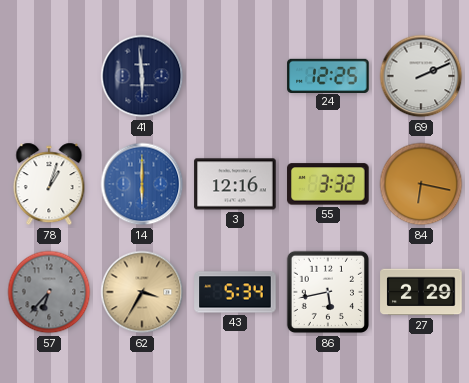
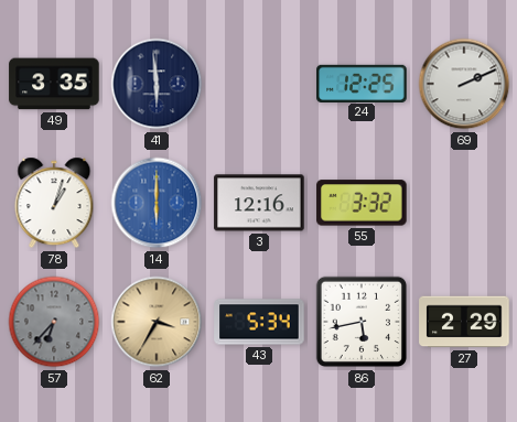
49: none -> 3:35 (54, 84)
84: 6:17 -> none (421, 184)
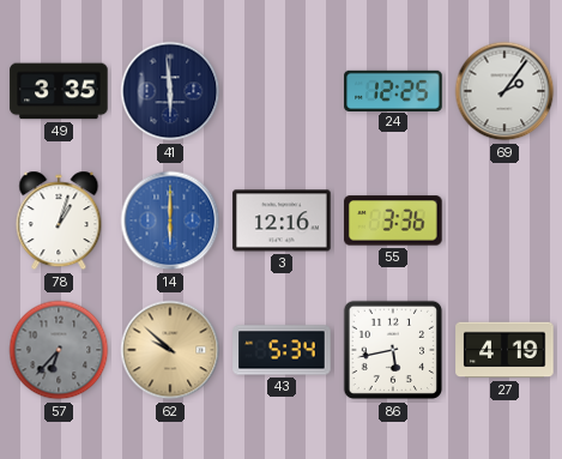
69: 2:11 -> 2:06 (504, 91)
55: 3:32 -> 3:36 (393, 221)
62: 3:35 -> 9:52 (170, 350)
27: 2:29 -> 4:19 (504, 350)
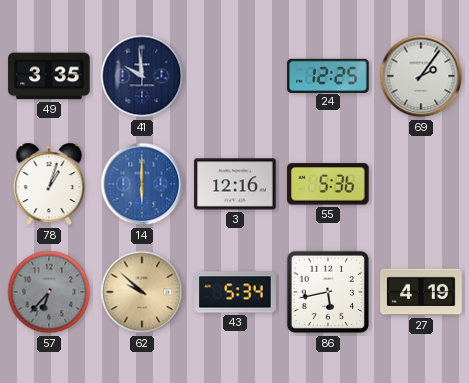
41: 5:59 -> 9:59 (142, 76)
55: 3:36 -> 5:36 (328, 184)
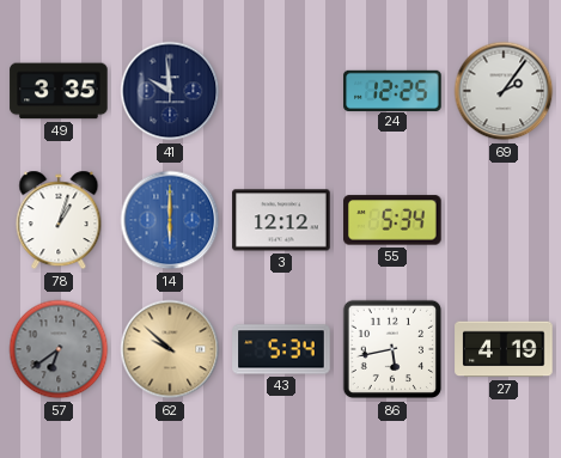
3: 12:16 -> 12:12 (281, 220)
55: 5:36 -> 5:34 (392, 220)
57: 6:37 -> 6:39 (59, 349)
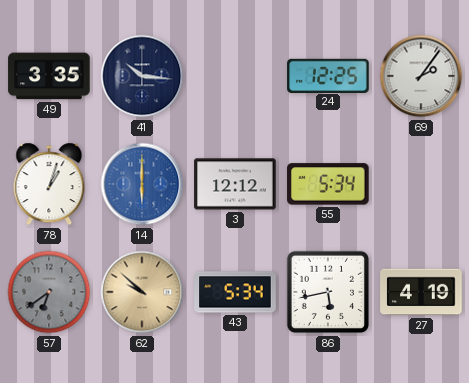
41: 9:59 -> 10:16 (142, 76)
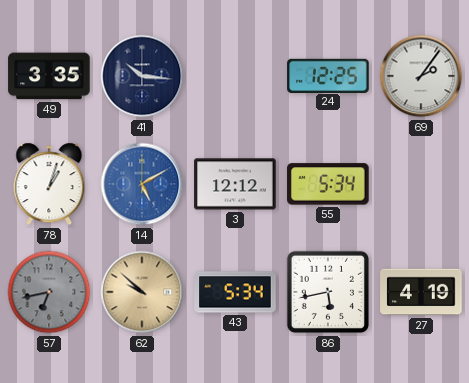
14: 6:00 -> 5:10 (142, 184)
57: 6:39 -> 6:43 (49, 292)
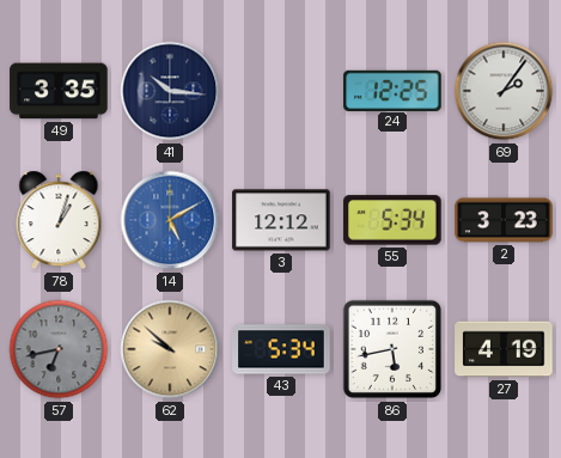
2: none -> 3:23 (504, 220)
